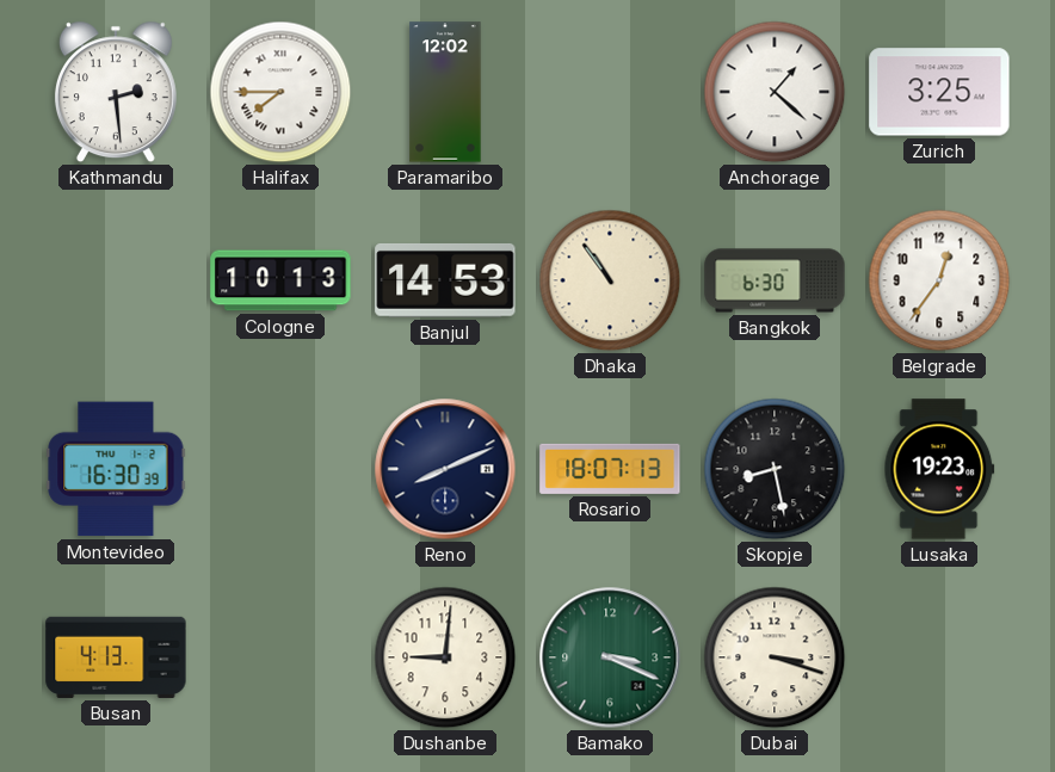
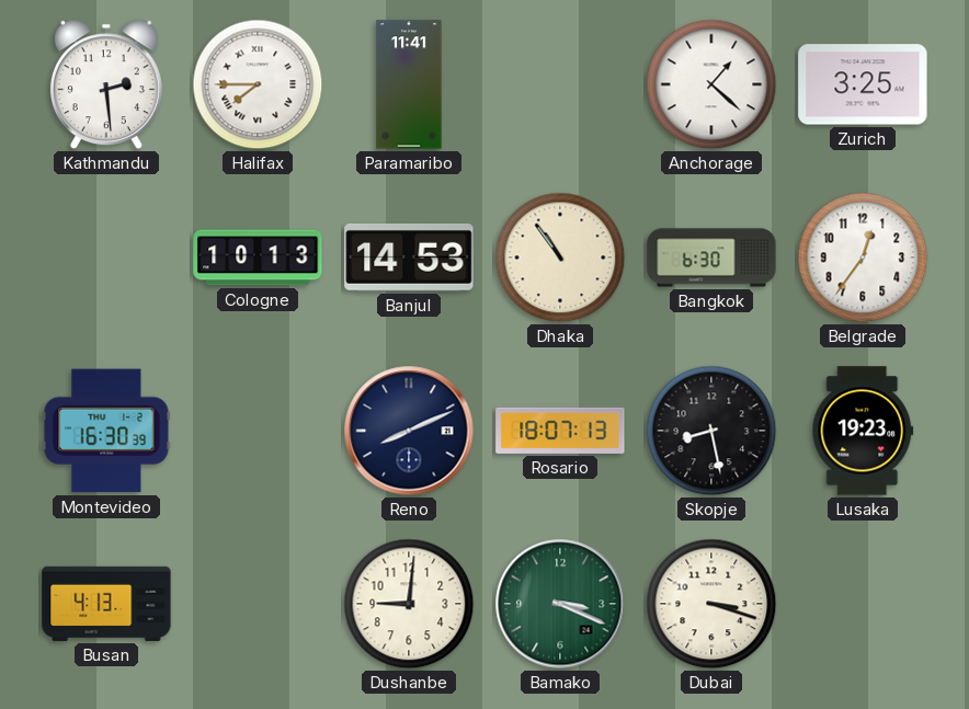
Paramaribo: 12:02 -> 11:41 (409, 84)
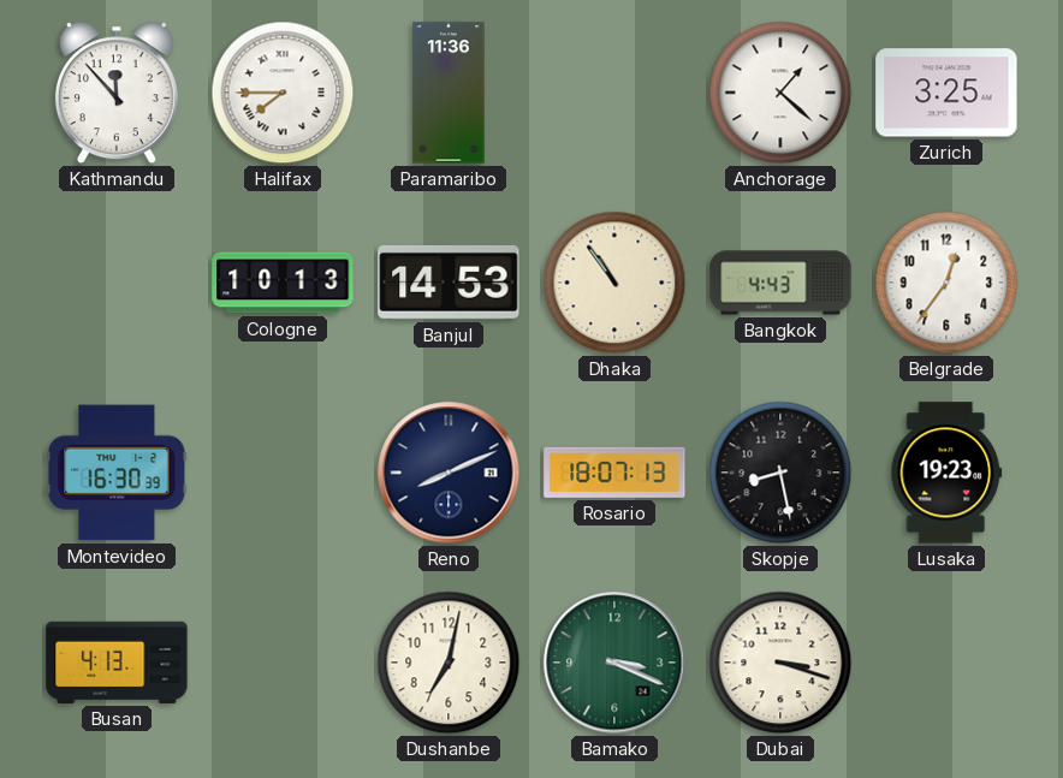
Kathmandu: 2:29 -> 11:53 (117, 93)
Paramaribo: 11:41 -> 11:36 (449, 93)
Bangkok: 6:30 -> 4:43 (780, 283)
Dushanbe: 9:01 -> 7:02 (449, 663)
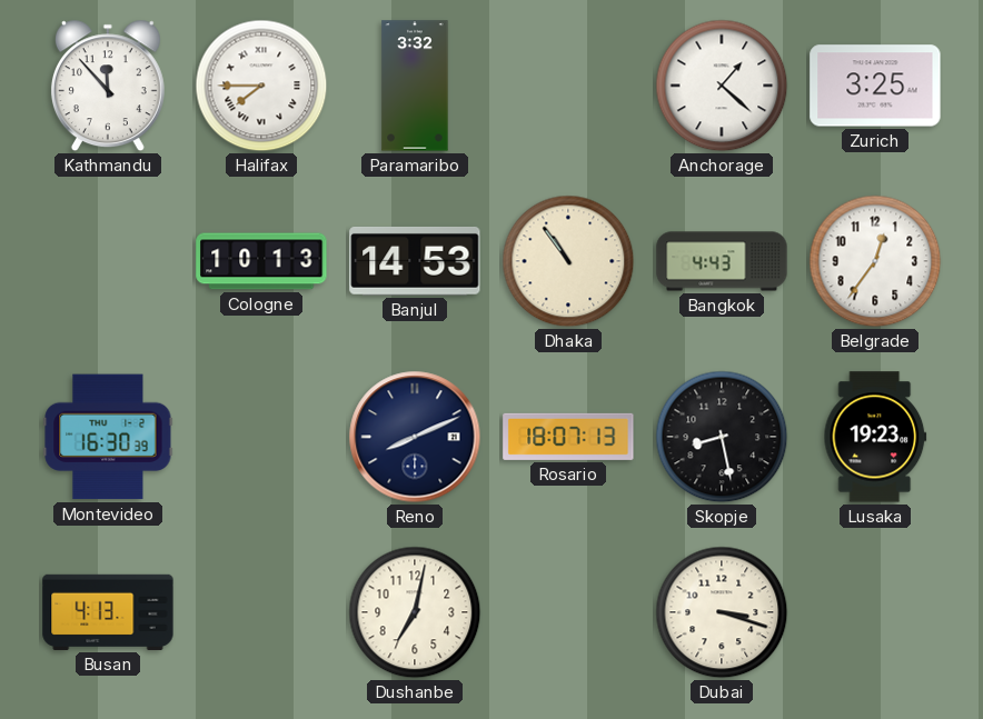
Paramaribo: 11:36 -> 3:32 (415, 86)
Bamako: 3:19 -> none (614, 663)
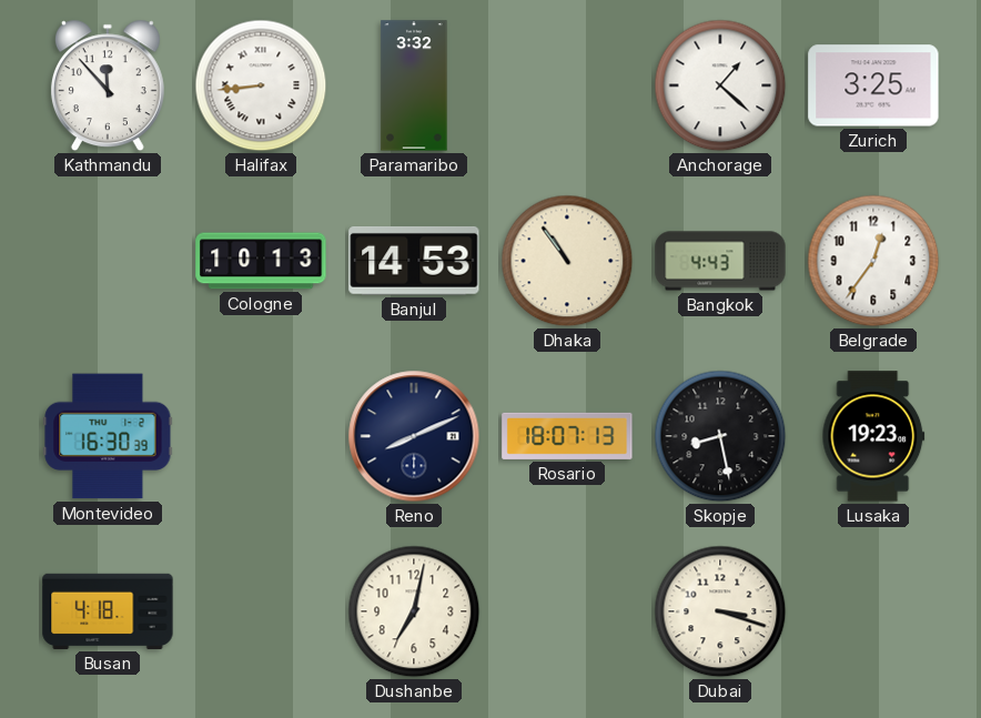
Halifax: 7:45 -> 8:44 (261, 85)
Busan: 4:13 -> 4:18 (108, 611)
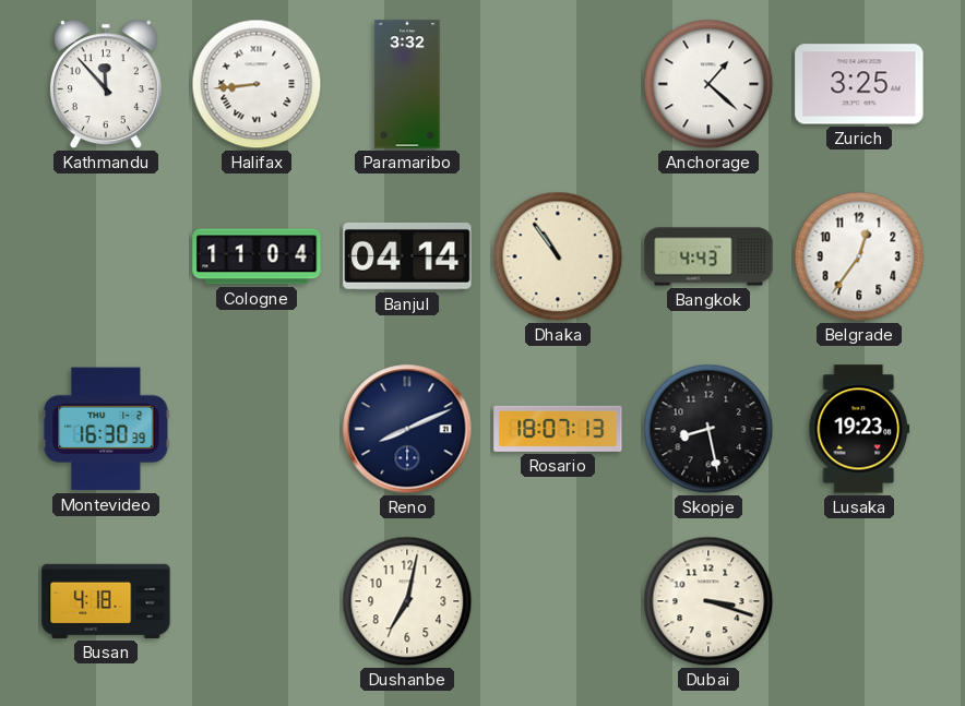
Cologne: 10:13 -> 11:04 (257, 256)
Banjul: 14:53 -> 04:14 (407, 256)
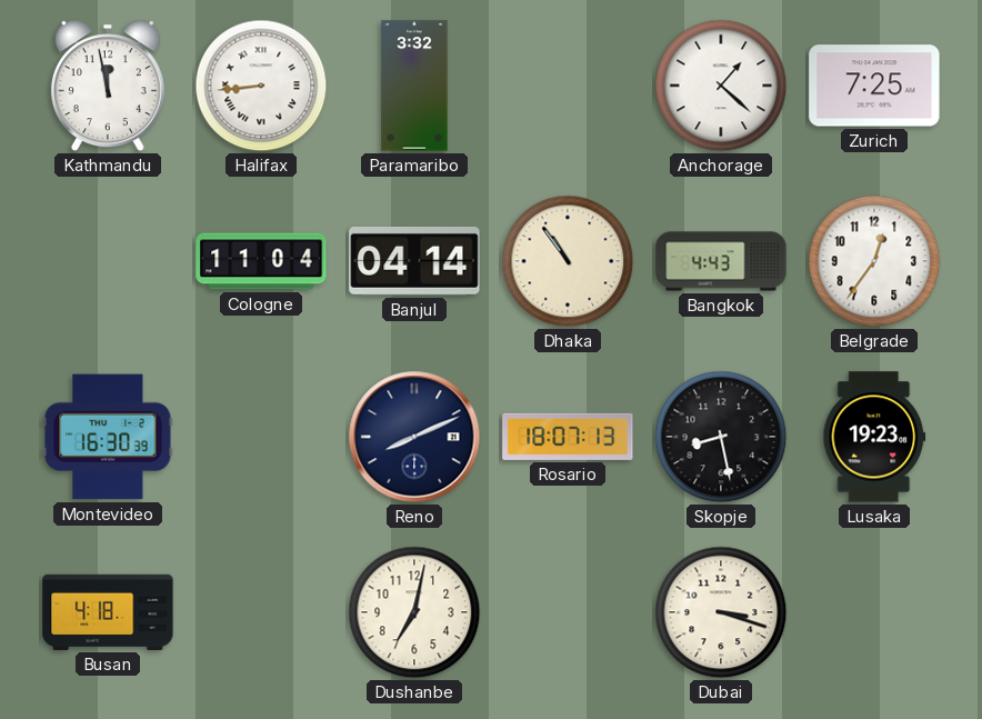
Kathmandu: 11:53 -> 11:58 (108, 86)
Zurich: 3:25 -> 7:25 (874, 86)
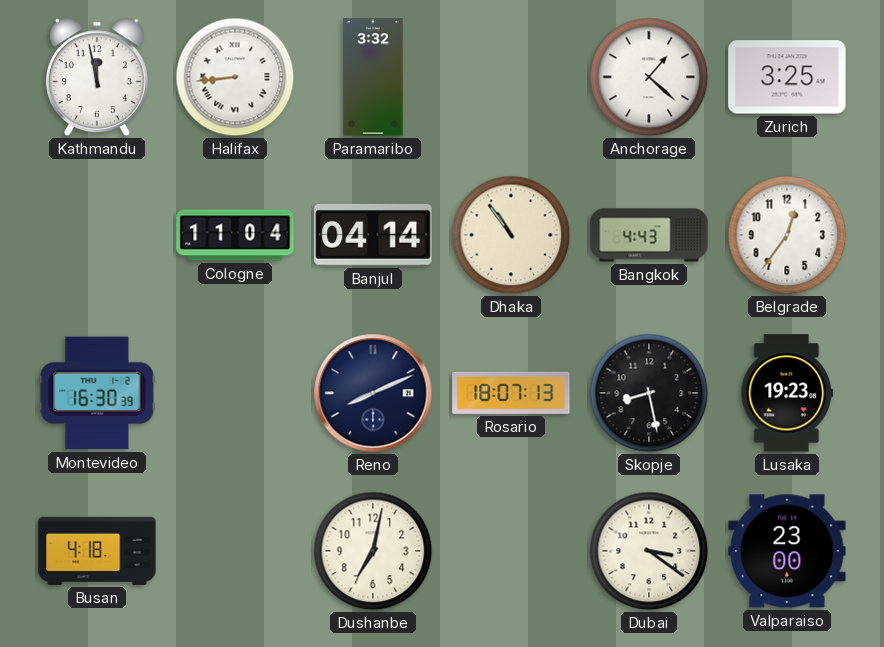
Zurich: 7:25 -> 3:25 (787, 77)
Dubai: 3:18 -> 3:21 (649, 551)
Valparaiso: none -> 23:00 (787, 551)
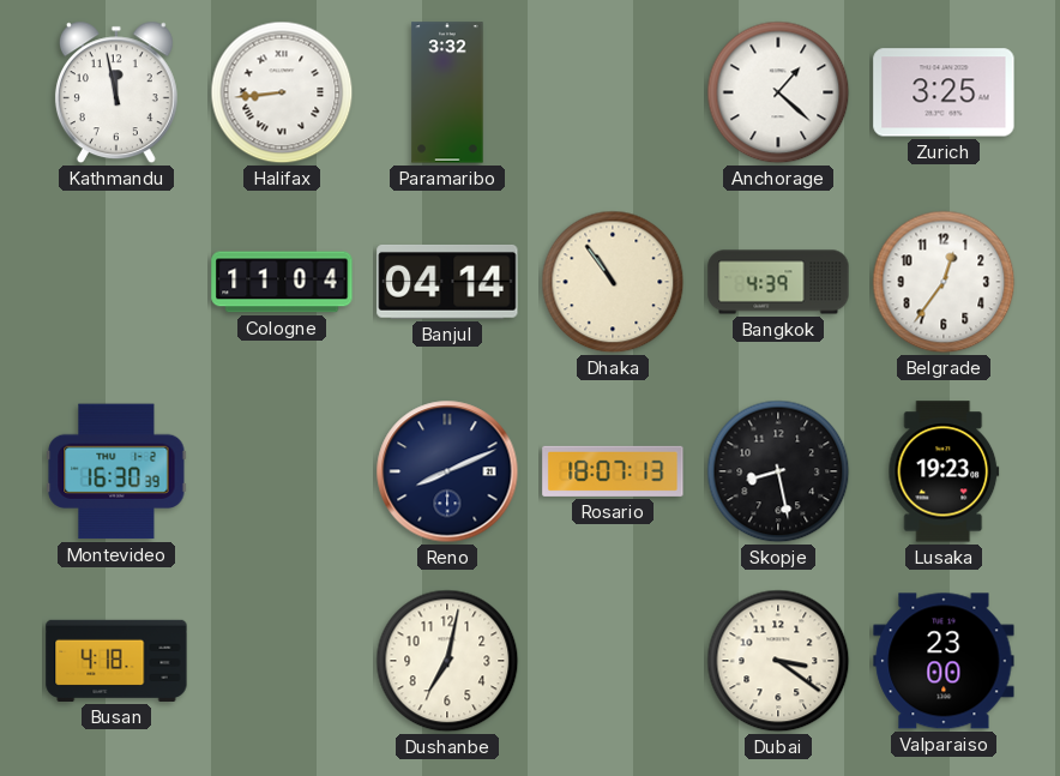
Bangkok: 4:43 -> 4:39 (778, 282)
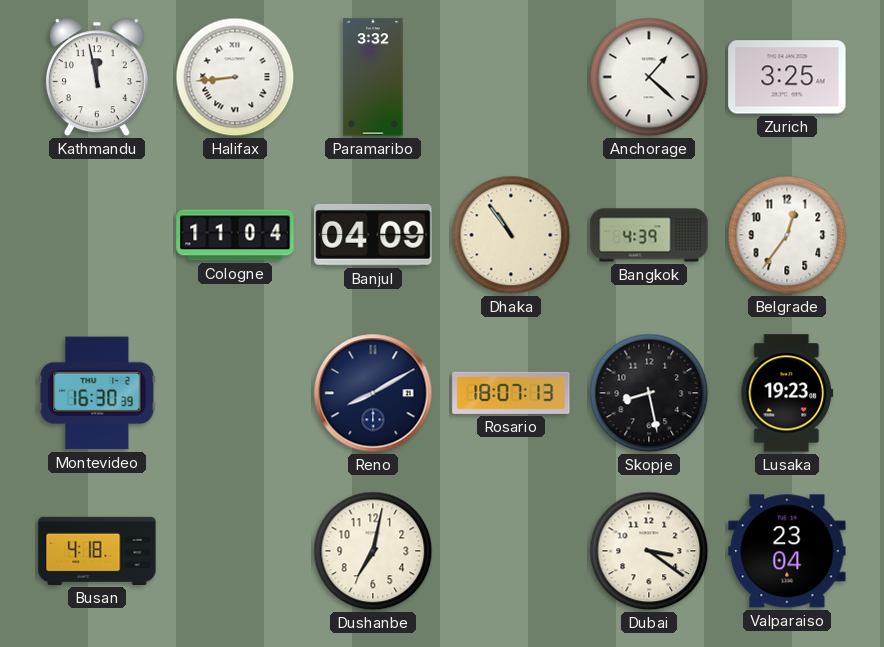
Banjul: 04:14 -> 04:09 (373, 235)
Reno: 8:11 -> 8:10 (373, 393)
Valparaiso: 23:00 -> 23:04 (787, 551)
